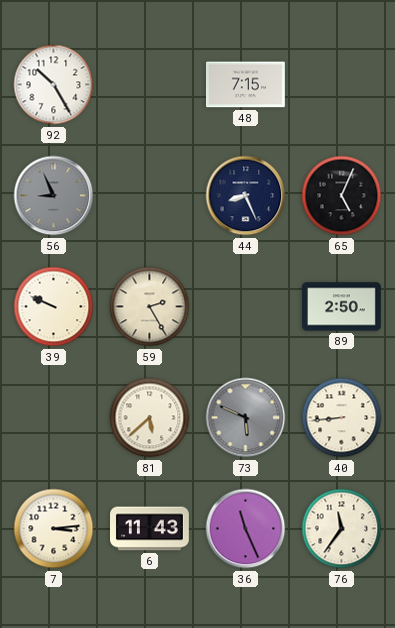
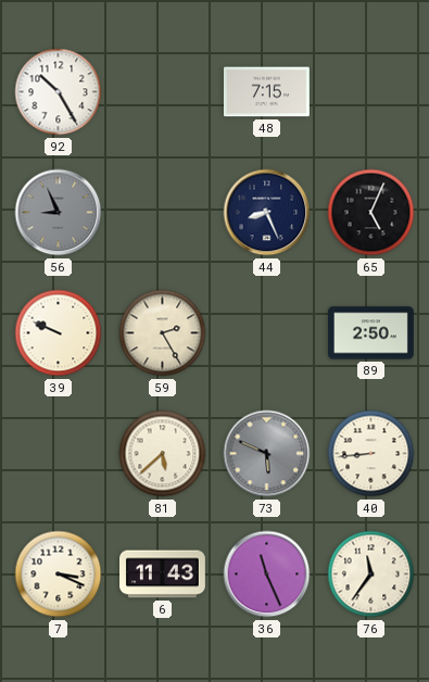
7: 3:14 -> 3:19 (59, 574)
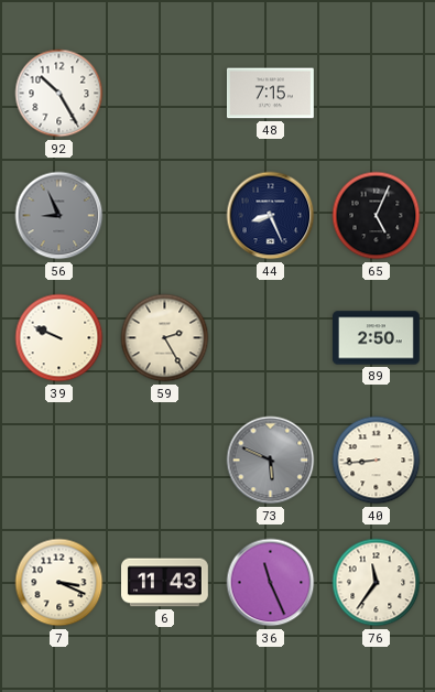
81: 5:38 -> none (163, 454)
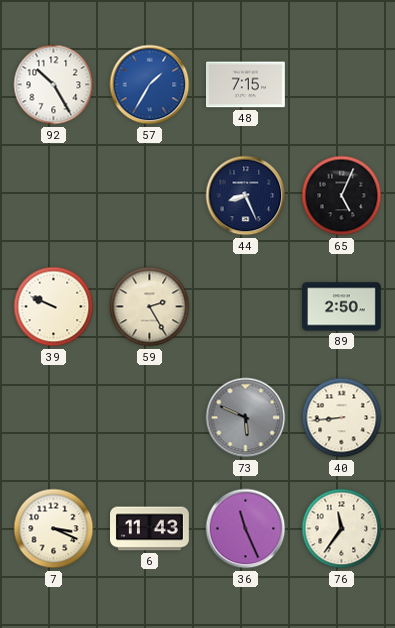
57: none -> 1:35 (150, 85)
56: 8:56 -> none (59, 216)
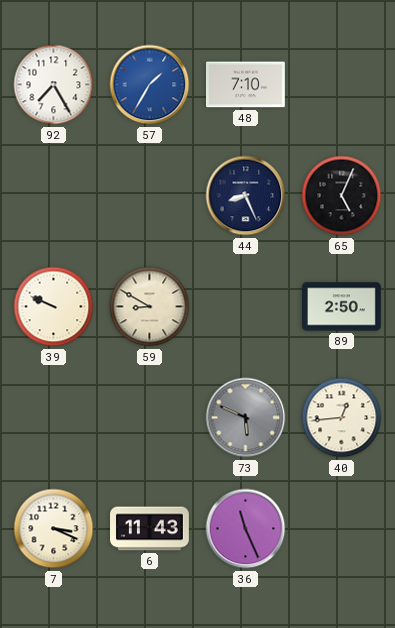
92: 10:25 -> 7:25 (54, 85)
48: 7:15 -> 7:10 (245, 85)
59: 2:25 -> 8:50 (150, 307)
40: 8:44 -> 12:44 (342, 418)
76: 11:36 -> none (342, 529)
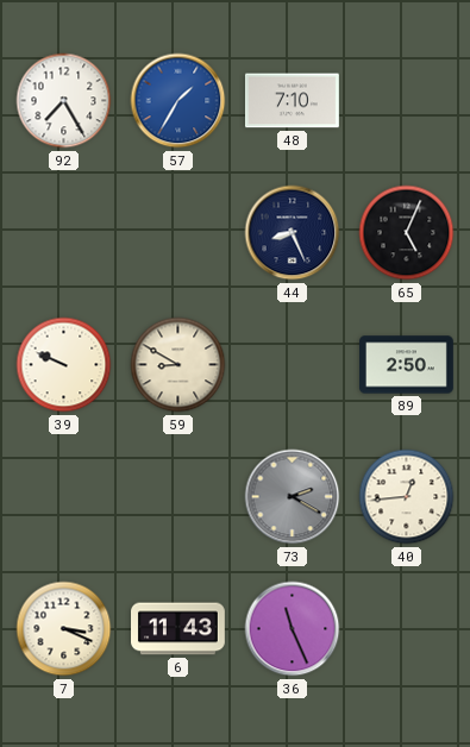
73: 5:49 -> 2:20 (293, 497)
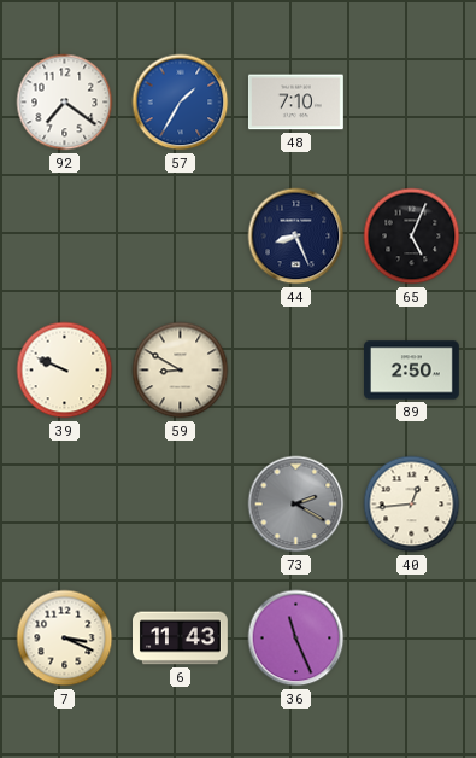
92: 7:25 -> 7:21 (65, 103)
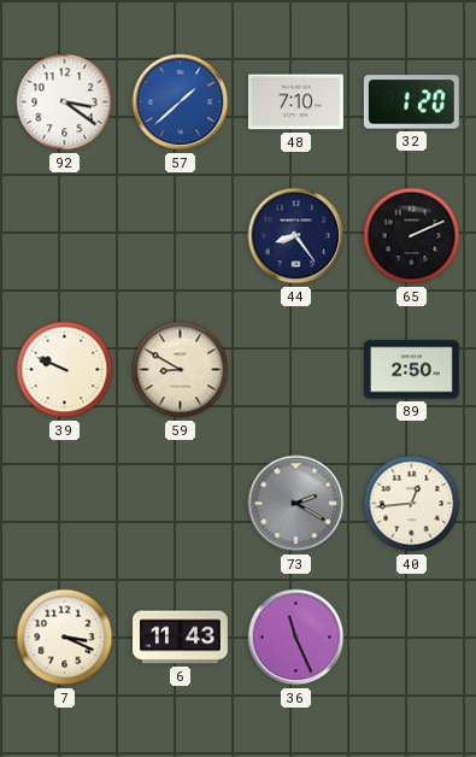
92: 7:21 -> 3:21 (65, 102)
57: 1:35 -> 1:38 (181, 102)
32: none -> 1:20 (411, 102)
44: 8:26 -> 8:24 (296, 236)
65: 5:04 -> 2:11 (412, 236)
